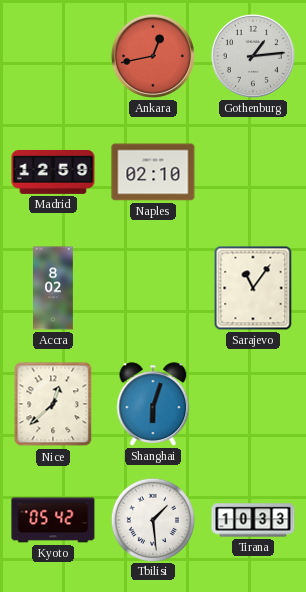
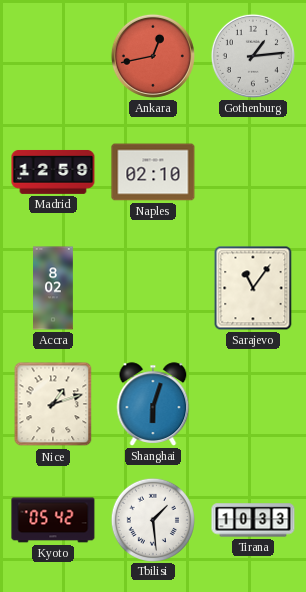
Nice: 12:38 -> 1:12 (53, 404)
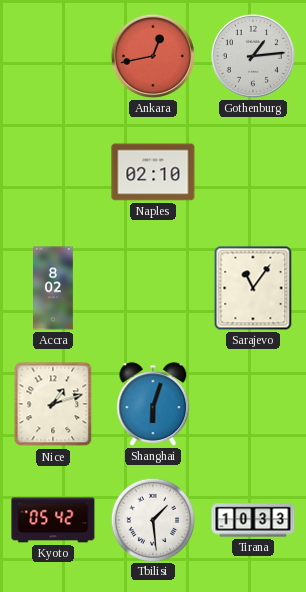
Madrid: 12:59 -> none (53, 172)
